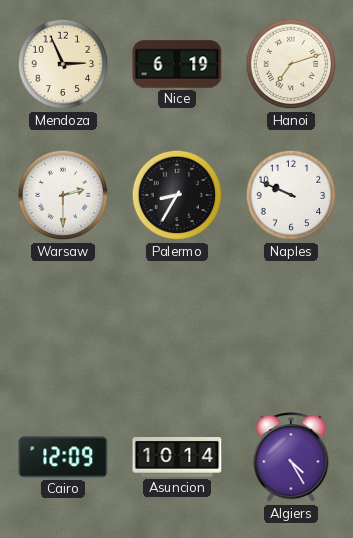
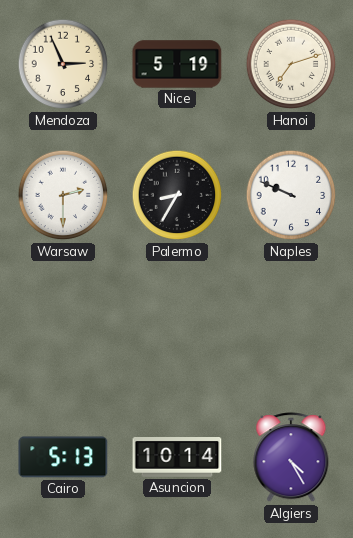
Nice: 6:19 -> 5:19 (177, 64)
Cairo: 12:09 -> 5:13 (63, 457)
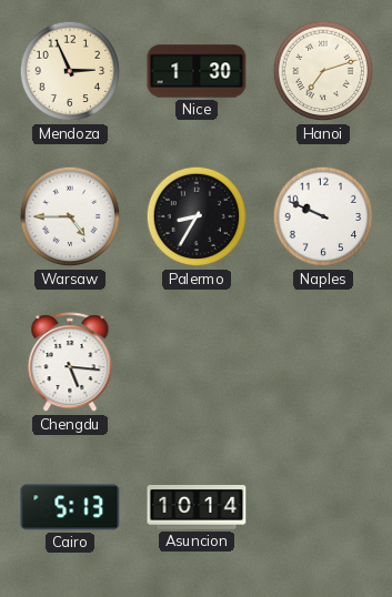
Nice: 5:19 -> 1:30 (197, 71)
Warsaw: 2:30 -> 4:45 (70, 216)
Chengdu: none -> 5:16 (70, 363)
Algiers: 4:25 -> none (291, 458)
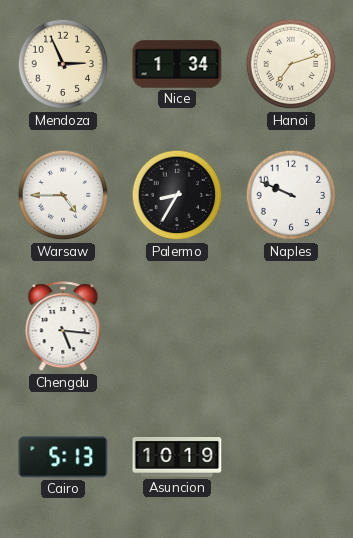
Nice: 1:30 -> 1:34 (177, 64)
Asuncion: 10:14 -> 10:19 (177, 458)
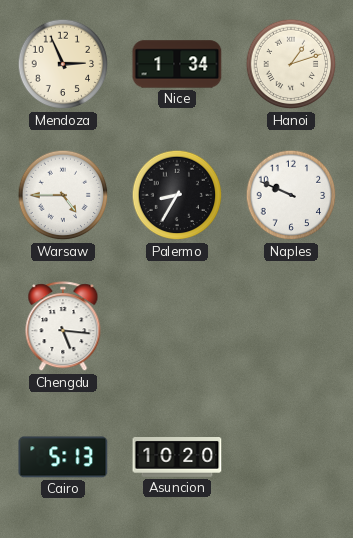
Hanoi: 7:12 -> 1:12 (291, 64)
Asuncion: 10:19 -> 10:20 (177, 458)
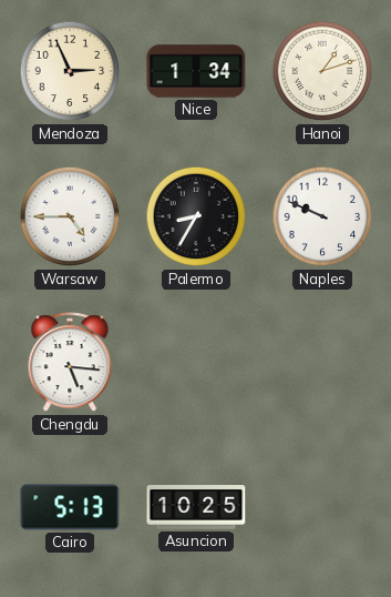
Asuncion: 10:20 -> 10:25 (196, 508)
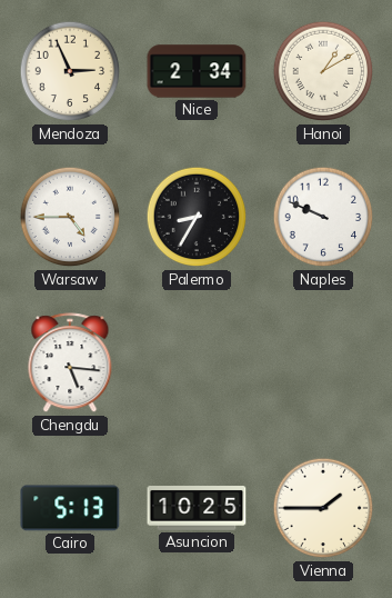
Nice: 1:34 -> 2:34 (197, 71)
Hanoi: 1:12 -> 1:10 (323, 71)
Vienna: none -> 1:45 (323, 508)
